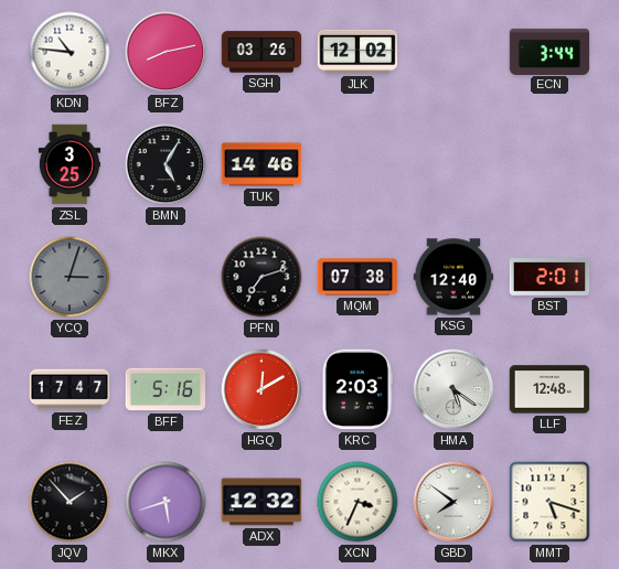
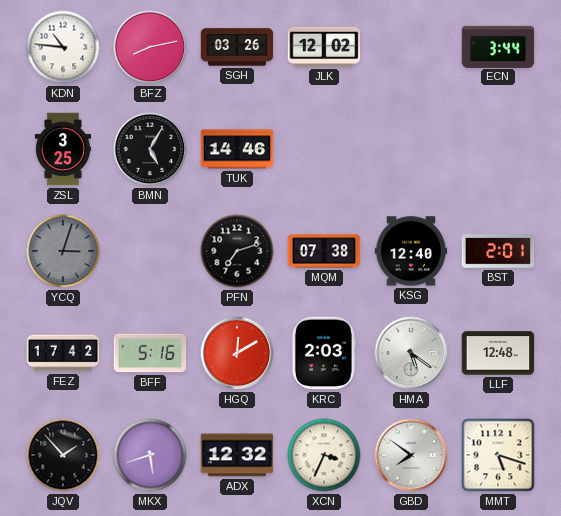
FEZ: 17:47 -> 17:42 (63, 353)
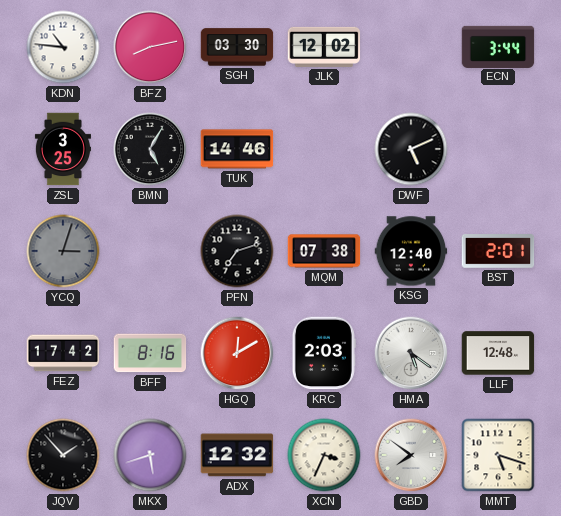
SGH: 03:26 -> 03:30 (237, 47)
DWF: none -> 5:11 (411, 149)
BFF: 5:16 -> 8:16 (150, 353)
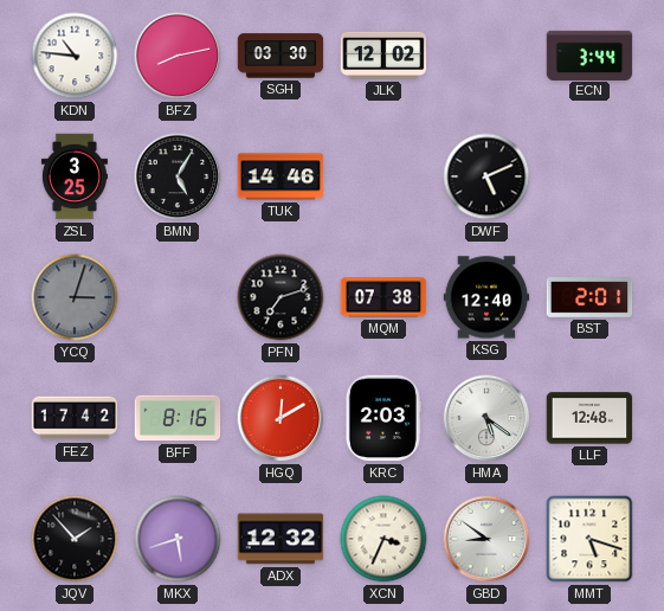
GBD: 7:51 -> 8:51 (486, 539)
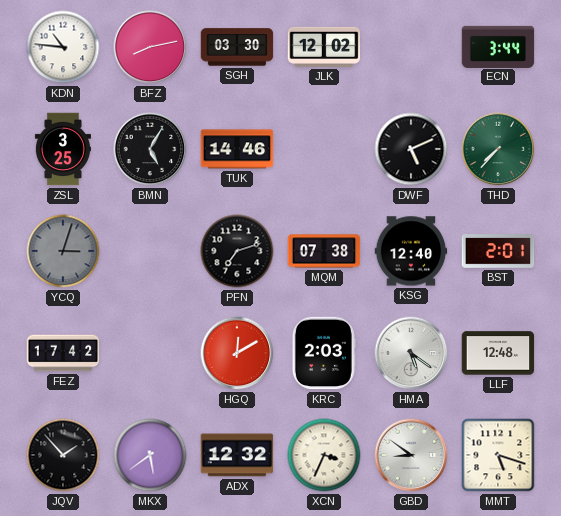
THD: none -> 7:37 (498, 149)
BFF: 8:16 -> none (178, 418)
MKX: 5:42 -> 5:39 (150, 455)
